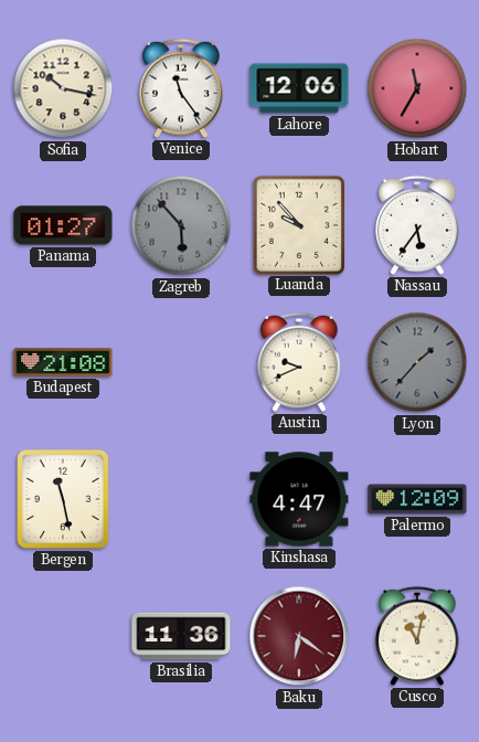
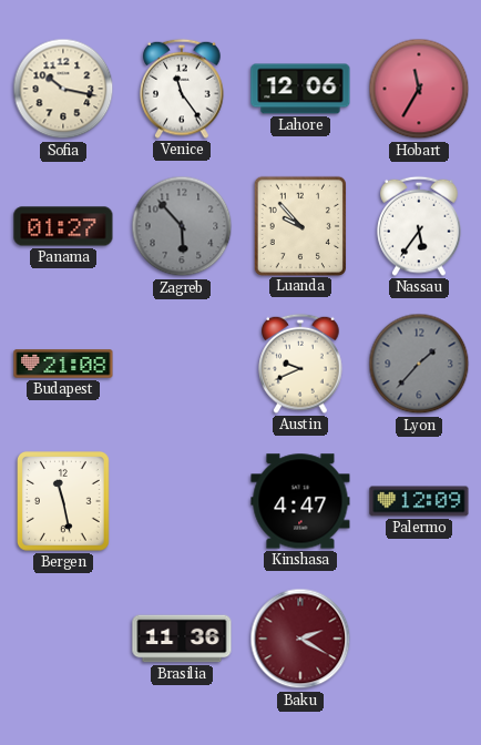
Baku: 6:21 -> 2:20 (300, 639)
Cusco: 11:02 -> none (417, 636)
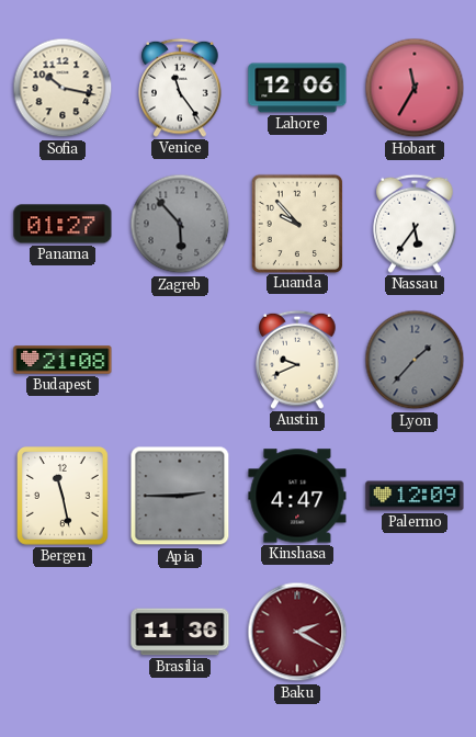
Apia: none -> 2:45 (180, 496)
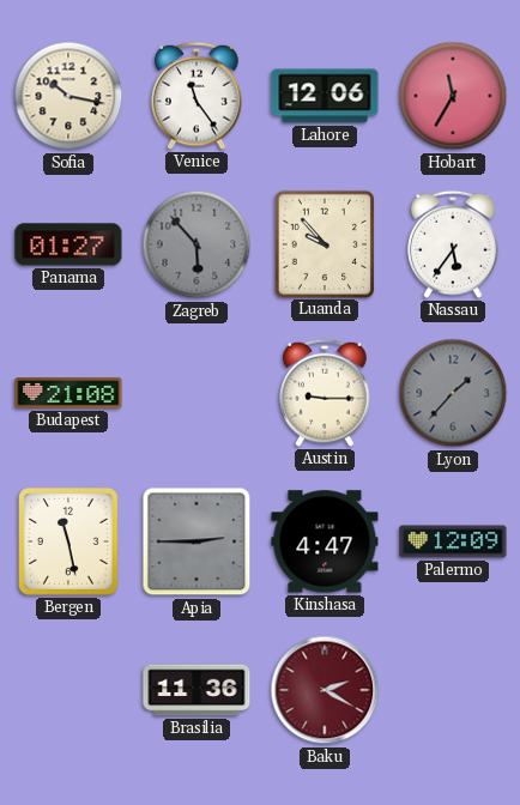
Austin: 9:41 -> 9:15 (325, 393)
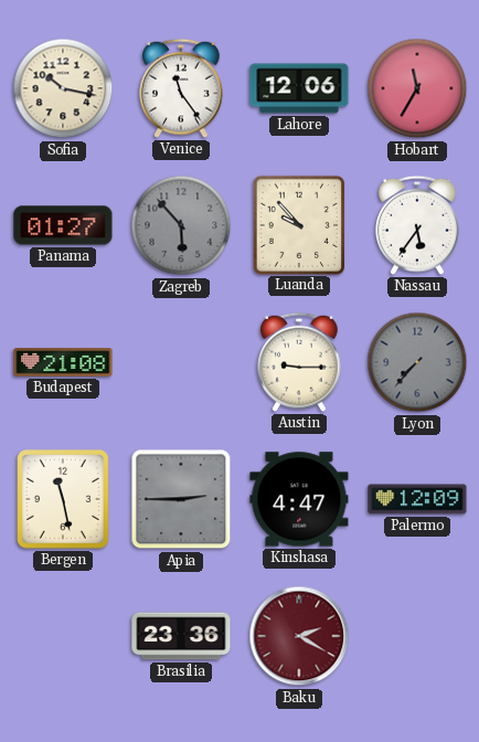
Lyon: 1:37 -> 7:37 (417, 362)
Brasilia: 11:36 -> 23:36 (181, 636)
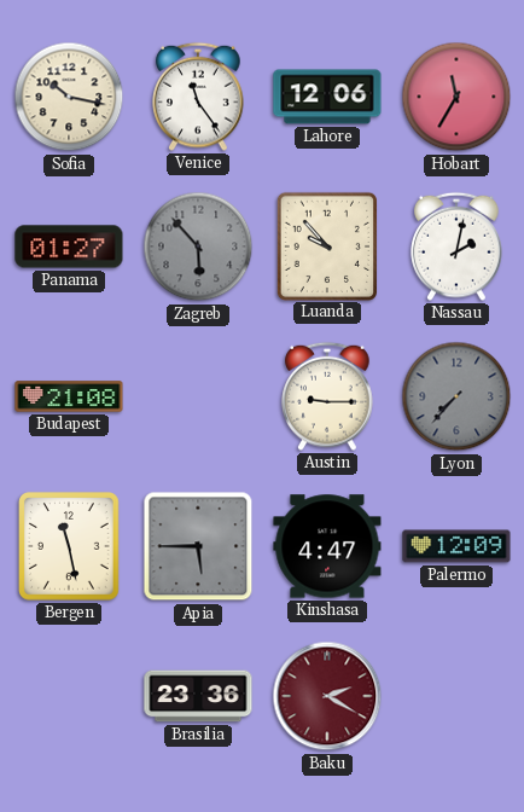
Nassau: 5:36 -> 2:02 (456, 246)
Apia: 2:45 -> 5:45 (198, 546)
